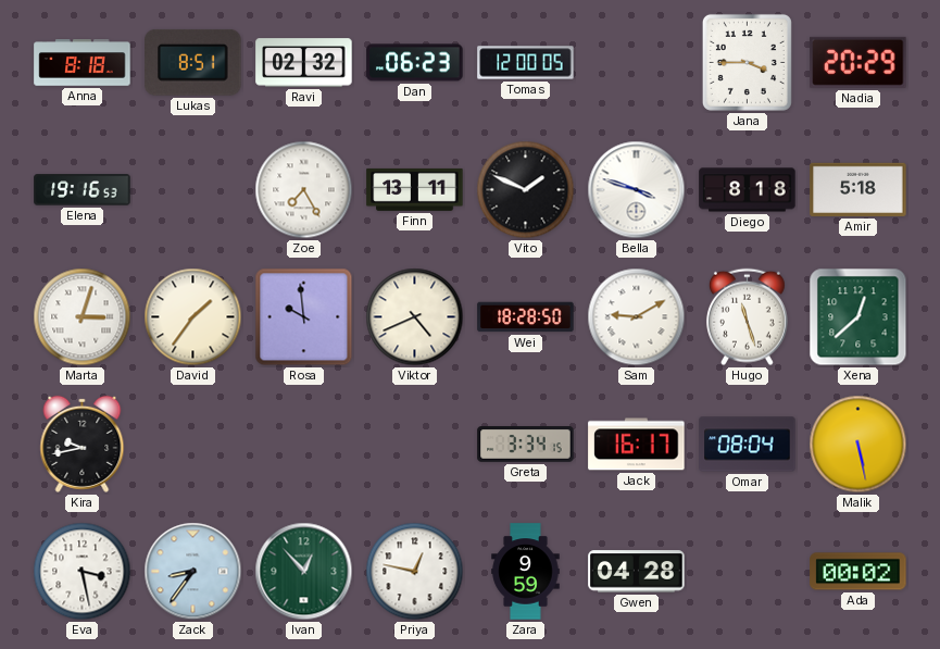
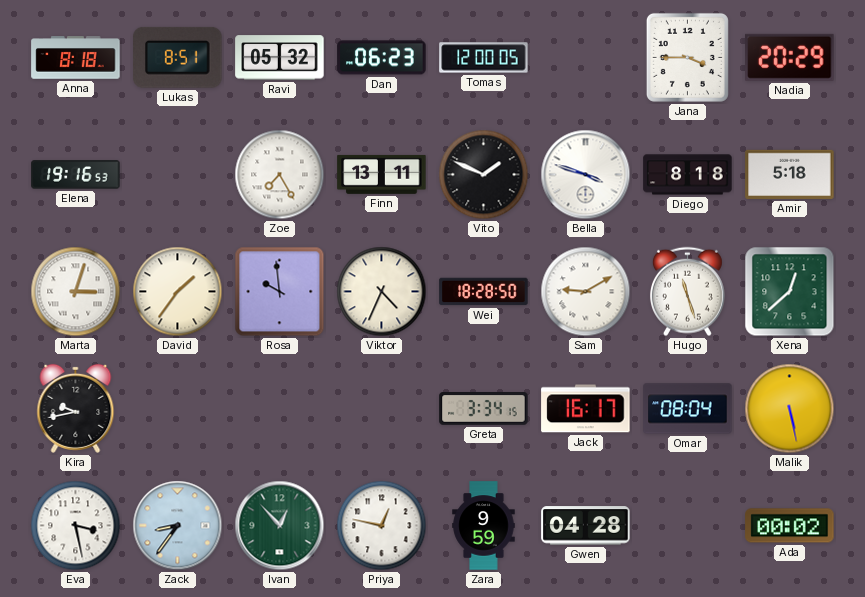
Ravi: 02:32 -> 05:32 (280, 58)
Viktor: 4:41 -> 4:34 (382, 292)
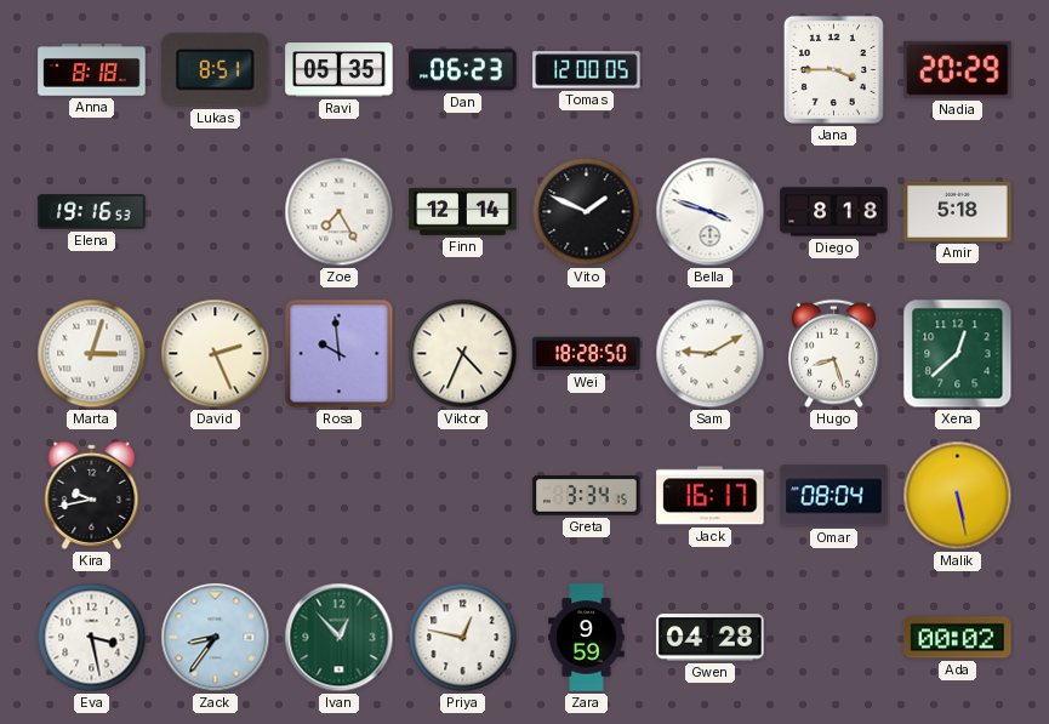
Ravi: 05:32 -> 05:35 (340, 70)
Finn: 13:11 -> 12:14 (463, 211)
David: 1:36 -> 2:26 (216, 354)
Hugo: 11:27 -> 8:27 (833, 354)
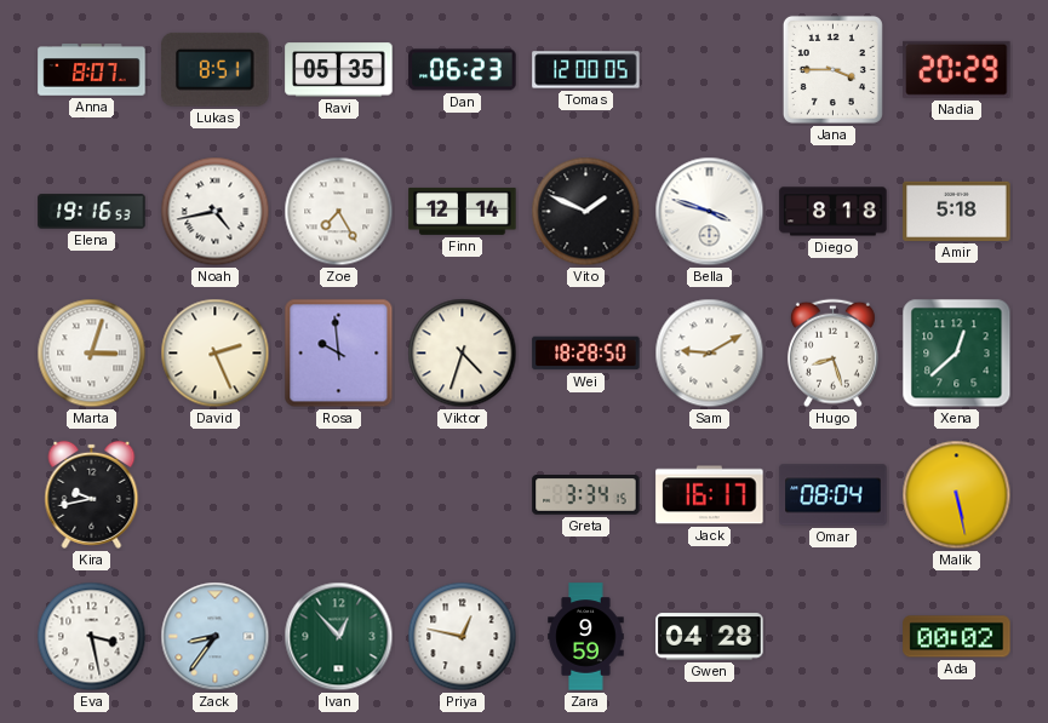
Anna: 8:18 -> 8:07 (92, 70)
Noah: none -> 4:43 (216, 212)
Viktor: 4:34 -> 4:33 (463, 354)
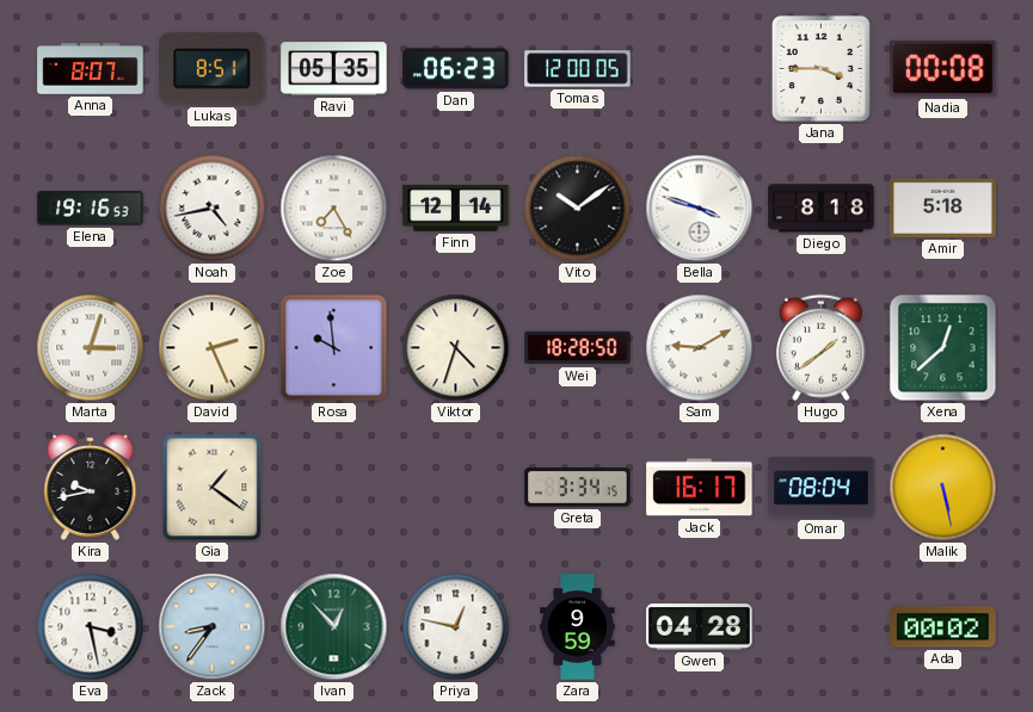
Nadia: 20:29 -> 00:08 (943, 68)
Vito: 1:49 -> 10:09 (578, 209)
Hugo: 8:27 -> 1:39 (820, 348)
Gia: none -> 1:21 (213, 488)
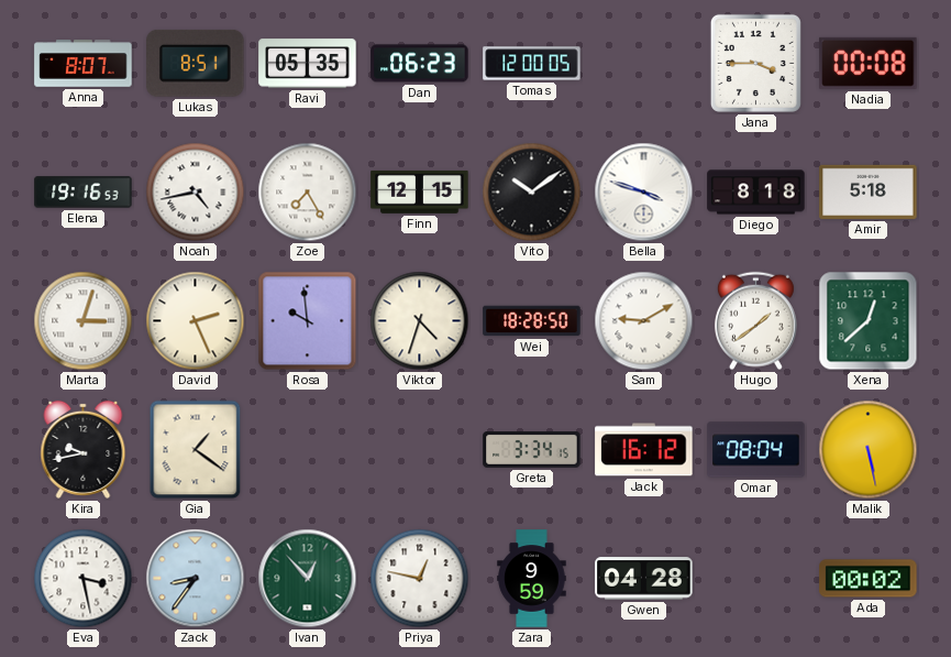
Finn: 12:14 -> 12:15 (420, 191)
Jack: 16:17 -> 16:12 (644, 450)
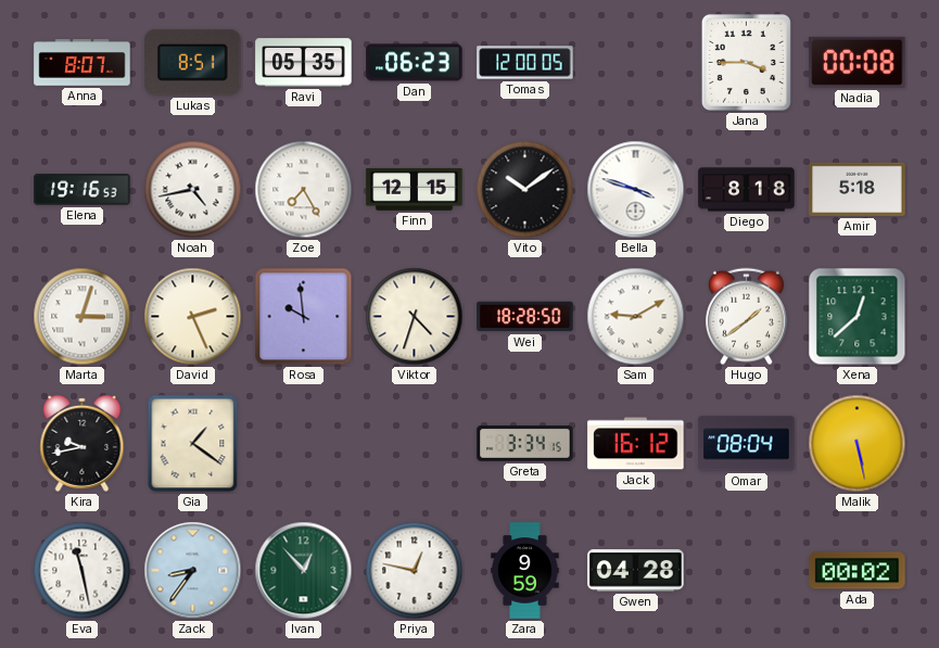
Eva: 3:28 -> 11:28 (83, 571)
